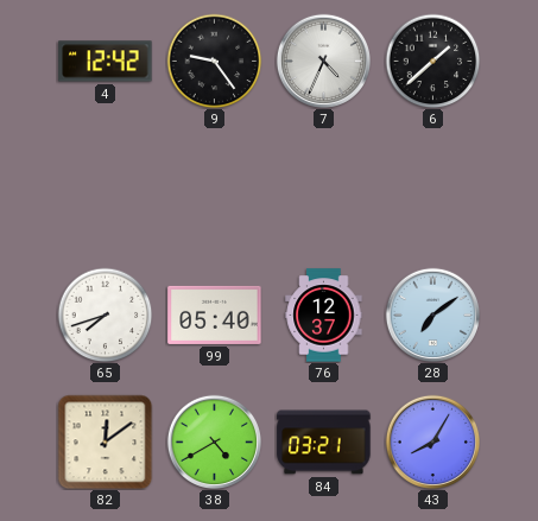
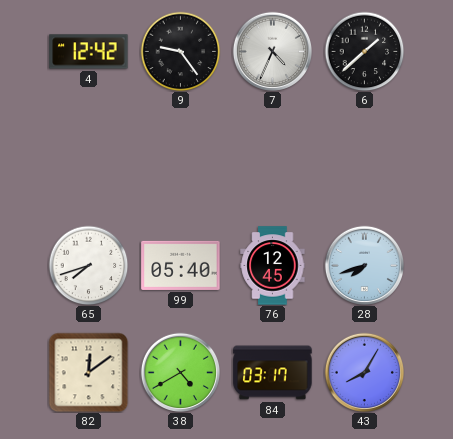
76: 12:37 -> 12:45 (273, 266)
28: 7:09 -> 7:42 (364, 265)
84: 03:21 -> 03:17 (273, 373)
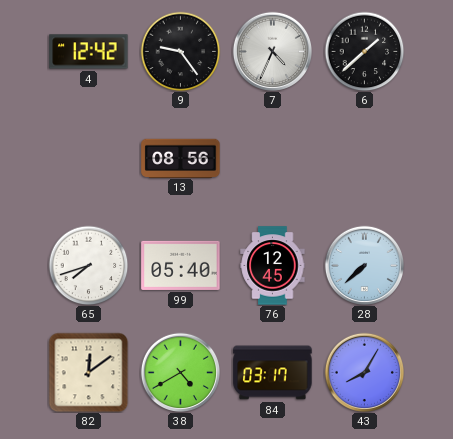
13: none -> 08:56 (181, 158)
28: 7:42 -> 7:38 (364, 265)
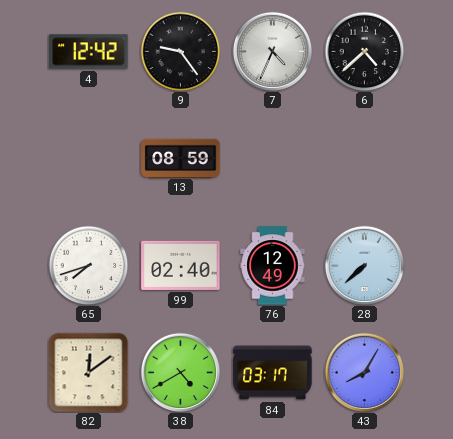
6: 1:38 -> 4:38 (364, 51)
13: 08:56 -> 08:59 (181, 158)
99: 05:40 -> 02:40 (181, 265)
76: 12:45 -> 12:49 (273, 266)
